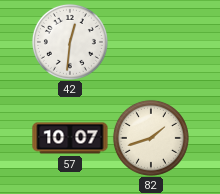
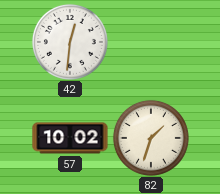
57: 10:07 -> 10:02 (70, 138)
82: 1:42 -> 1:33 (151, 138)
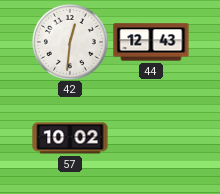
44: none -> 12:43 (151, 42)
82: 1:33 -> none (151, 138)
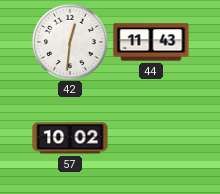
44: 12:43 -> 11:43 (151, 42)
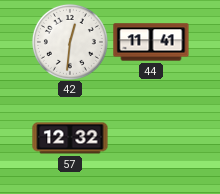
44: 11:43 -> 11:41 (151, 42)
57: 10:02 -> 12:32 (70, 138)
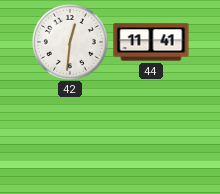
57: 12:32 -> none (70, 138)
